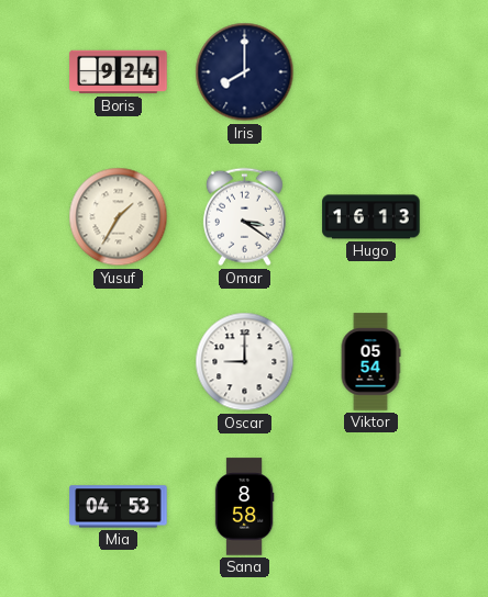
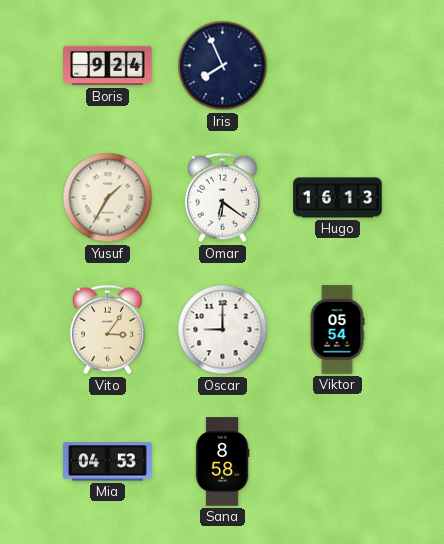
Iris: 8:00 -> 7:56 (223, 66)
Omar: 3:21 -> 6:21 (222, 198)
Vito: none -> 3:06 (107, 330)
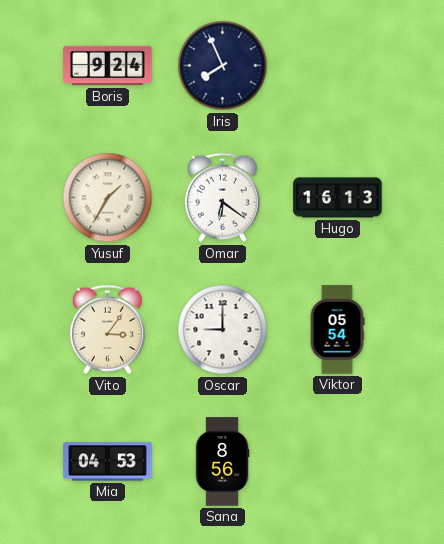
Sana: 8:58 -> 8:56 (222, 462)
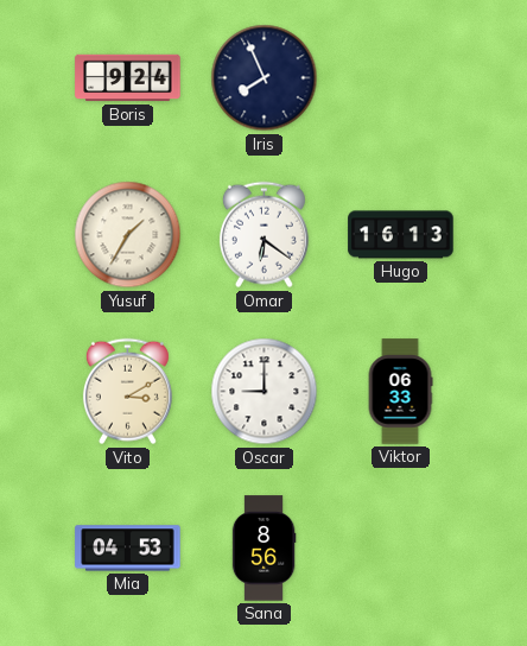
Vito: 3:06 -> 3:10 (127, 392)
Viktor: 05:54 -> 06:33 (400, 392)
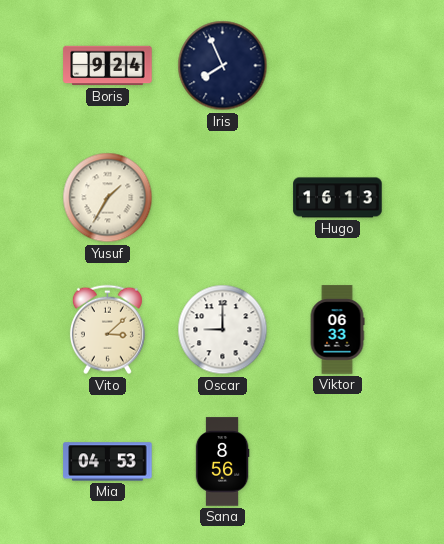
Omar: 6:21 -> none (263, 235)
Vito: 3:10 -> 3:08 (107, 330)
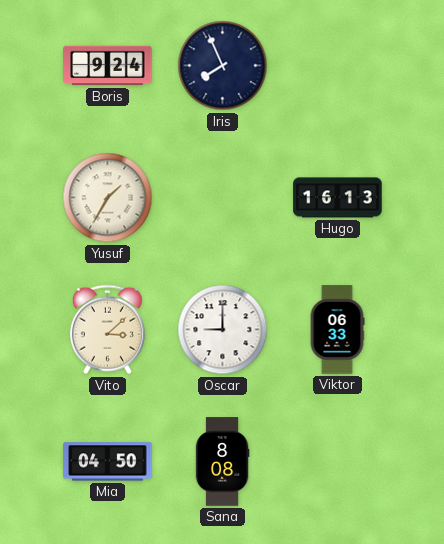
Mia: 04:53 -> 04:50 (108, 462)
Sana: 8:56 -> 8:08 (222, 462)
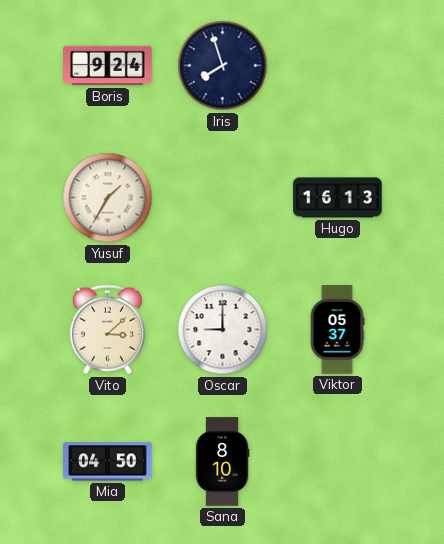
Iris: 7:56 -> 7:57 (223, 66)
Viktor: 06:33 -> 05:37 (337, 330)
Sana: 8:08 -> 8:10 (222, 462)
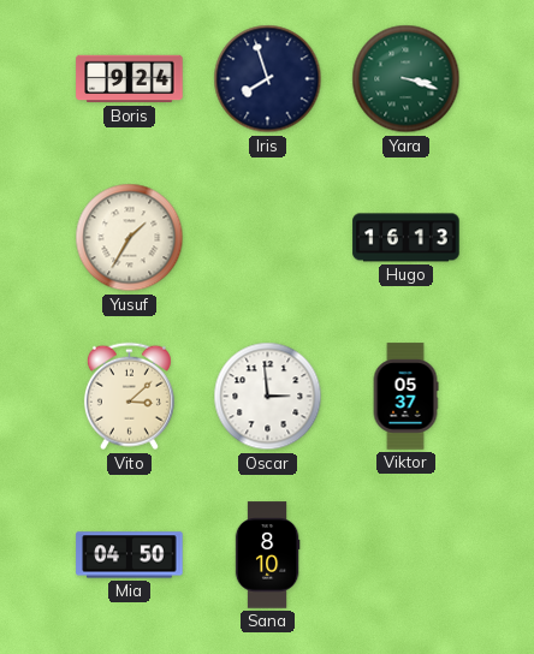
Yara: none -> 3:18 (407, 79)
Oscar: 9:00 -> 2:59 (268, 397)
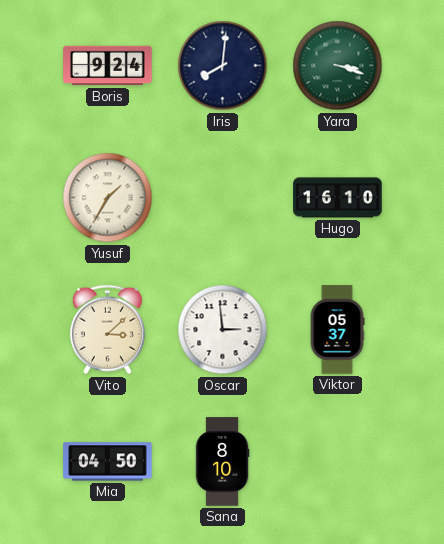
Iris: 7:57 -> 8:01 (223, 66)
Hugo: 16:13 -> 16:10 (338, 198)
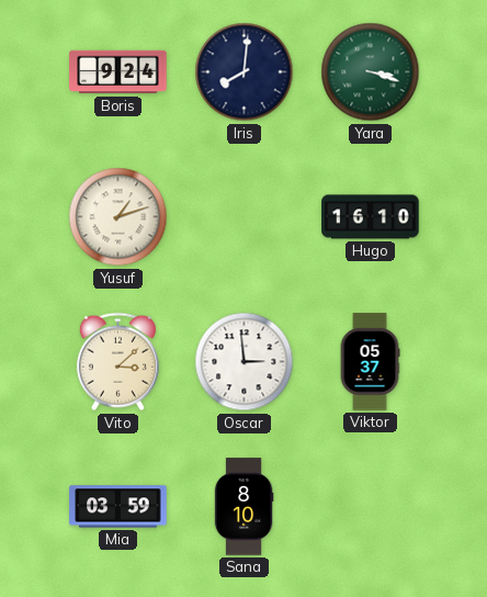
Yusuf: 1:35 -> 1:12 (118, 217)
Mia: 04:50 -> 03:59 (118, 507)
